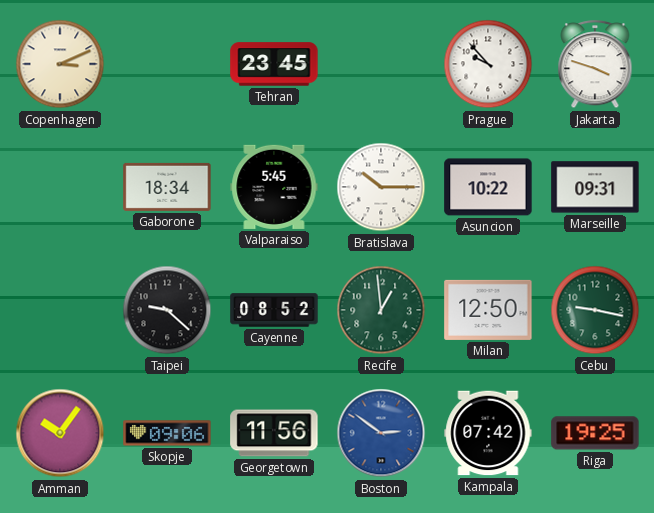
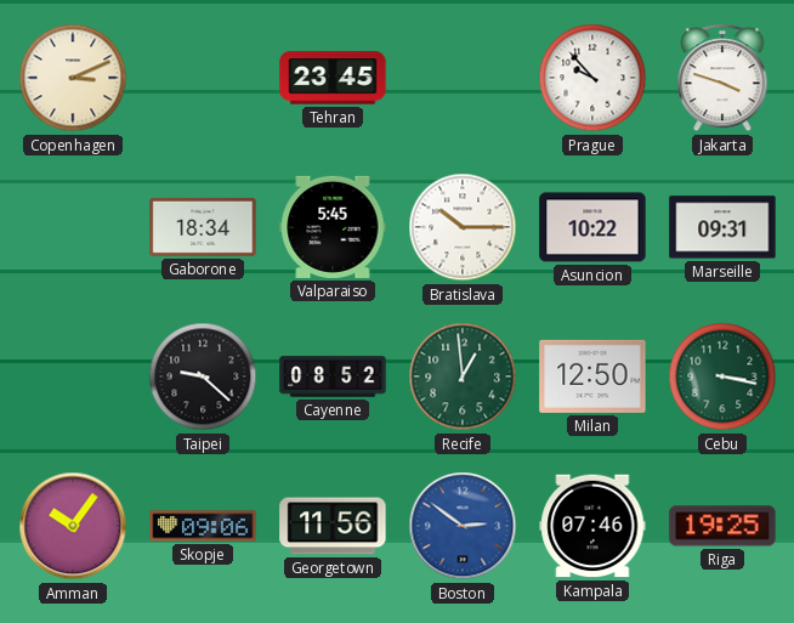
Cebu: 9:17 -> 3:17 (722, 376)
Kampala: 07:42 -> 07:46 (592, 526)
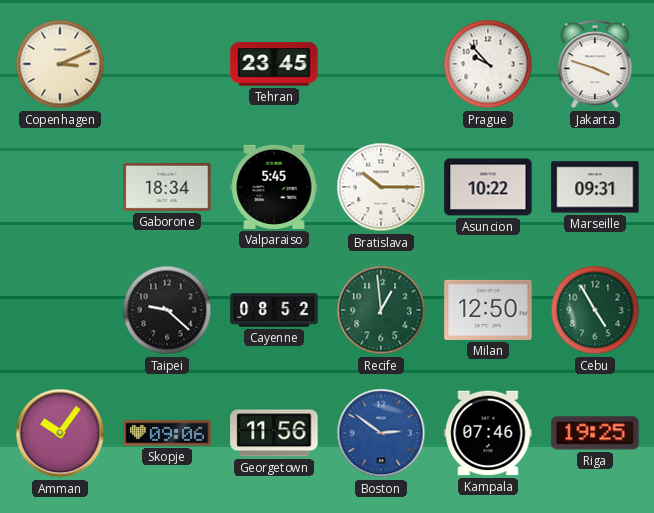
Cebu: 3:17 -> 4:55 (595, 310)
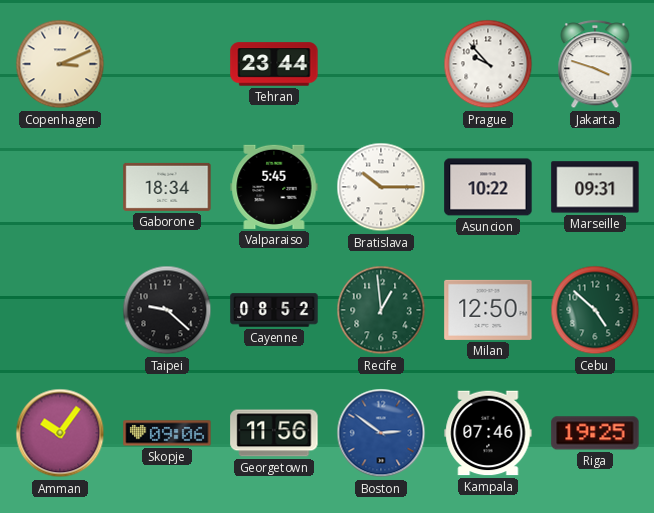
Tehran: 23:45 -> 23:44 (274, 64)
Cebu: 4:55 -> 4:52 (595, 310)
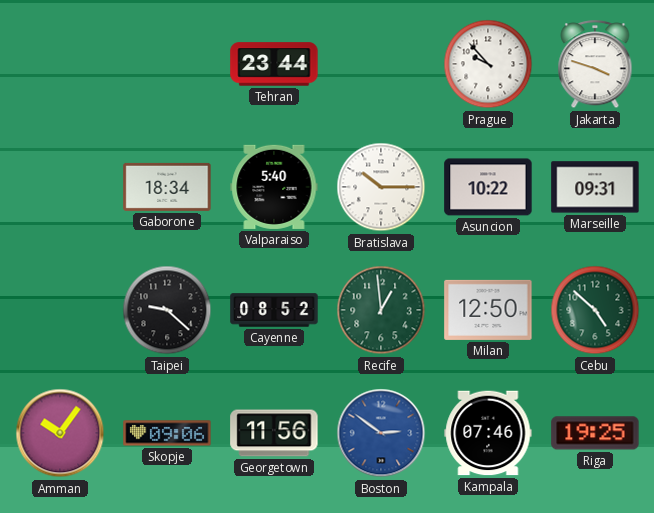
Copenhagen: 3:11 -> none (60, 64)
Valparaiso: 5:45 -> 5:40 (274, 187)
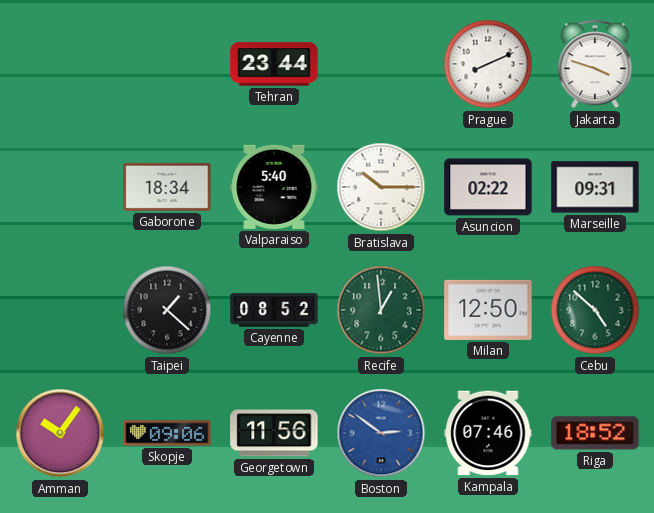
Prague: 9:53 -> 8:11 (488, 64)
Asuncion: 10:22 -> 02:22 (488, 187)
Taipei: 9:22 -> 1:22 (167, 310)
Riga: 19:25 -> 18:52 (595, 433)
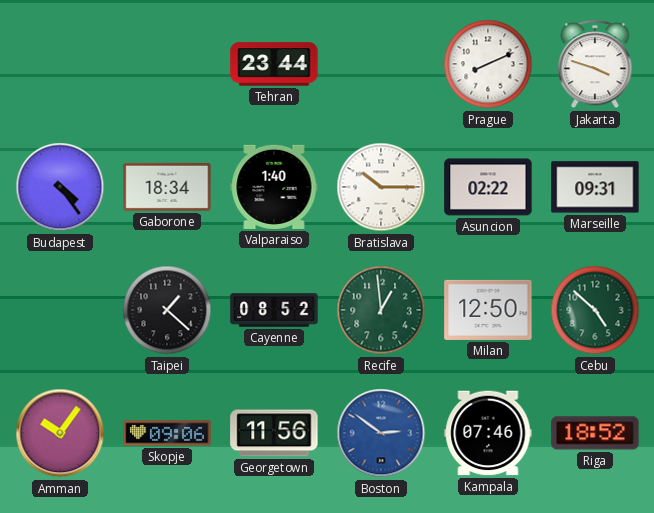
Budapest: none -> 4:24 (60, 187)
Valparaiso: 5:40 -> 1:40 (274, 187)
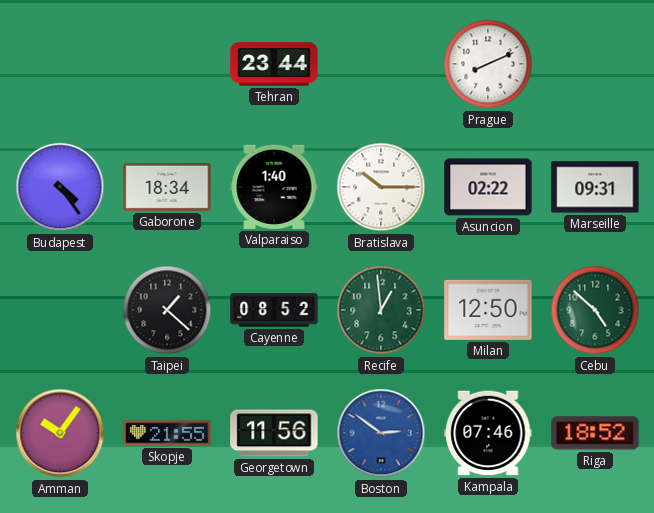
Jakarta: 3:48 -> none (595, 65)
Skopje: 09:06 -> 21:55 (167, 433)
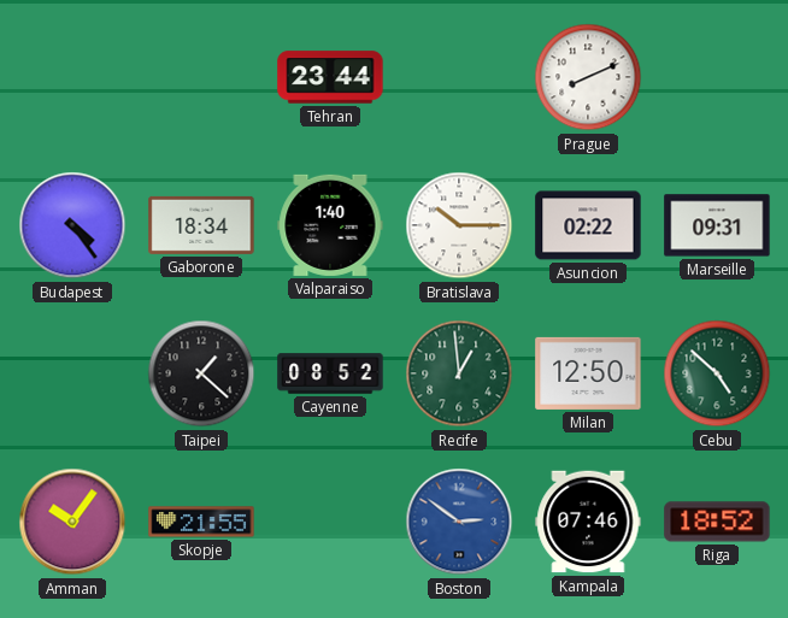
Georgetown: 11:56 -> none (274, 433)
